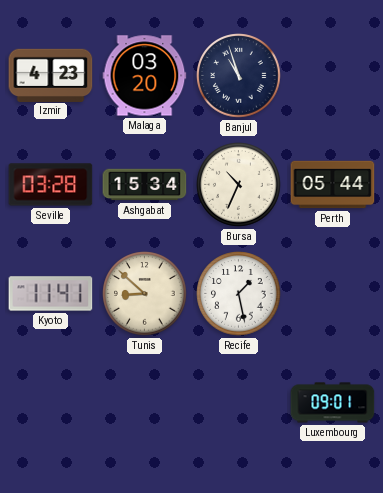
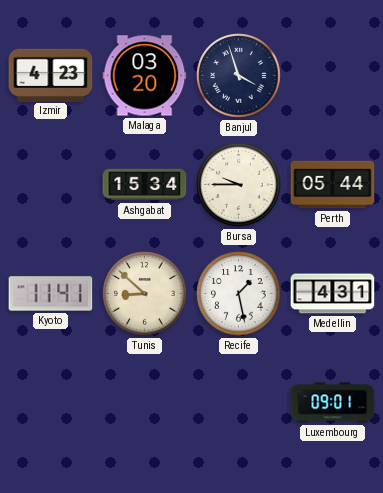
Banjul: 10:57 -> 3:57 (239, 76)
Seville: 03:28 -> none (51, 185)
Bursa: 10:34 -> 9:45 (239, 185)
Medellin: none -> 4:31 (333, 294)
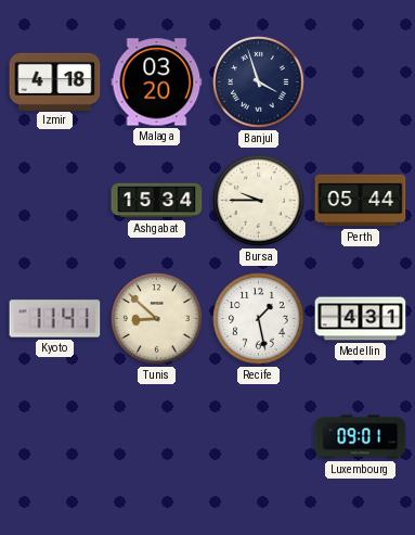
Izmir: 4:23 -> 4:18 (55, 81)
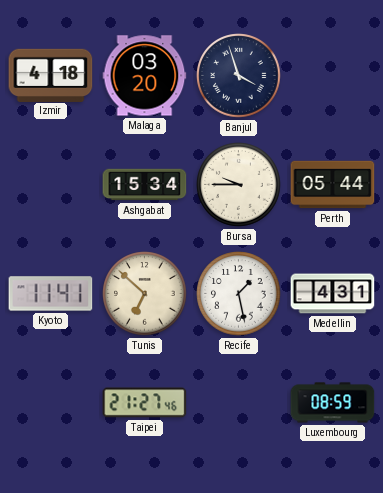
Tunis: 8:52 -> 6:52 (145, 294)
Taipei: none -> 21:27 (145, 403)
Luxembourg: 09:01 -> 08:59 (333, 403)
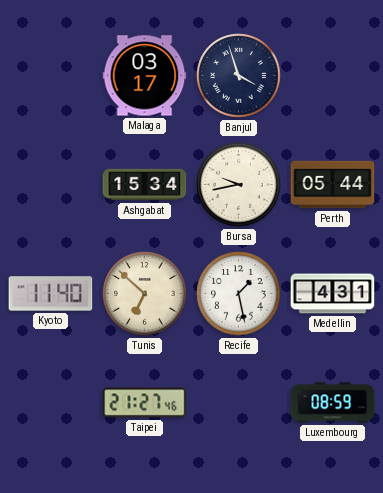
Izmir: 4:18 -> none (51, 75)
Malaga: 03:20 -> 03:17 (145, 76)
Bursa: 9:45 -> 9:43 (239, 185)
Kyoto: 11:41 -> 11:40 (51, 294)
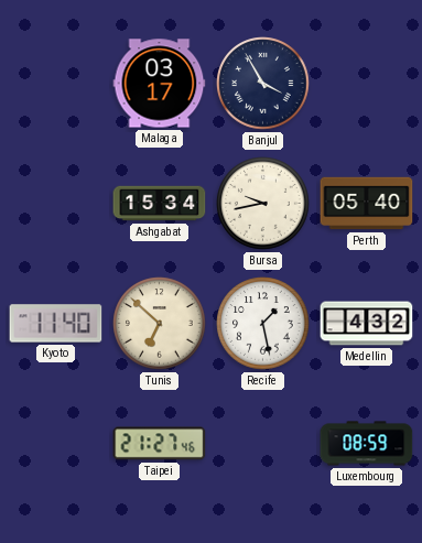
Banjul: 3:57 -> 3:55 (263, 84)
Perth: 05:44 -> 05:40 (367, 204)
Medellin: 4:31 -> 4:32 (367, 324)
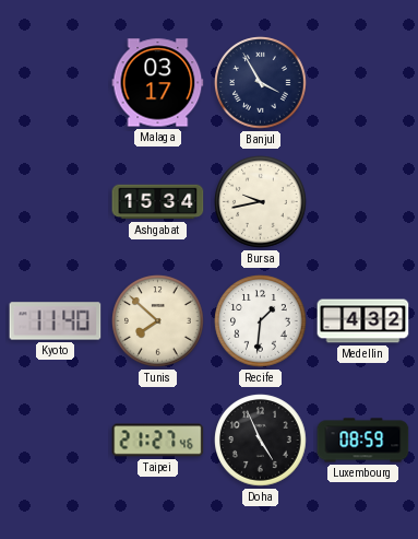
Perth: 05:40 -> none (367, 204)
Tunis: 6:52 -> 7:52 (158, 321)
Recife: 1:28 -> 1:31 (261, 321)
Doha: none -> 4:56 (261, 441)
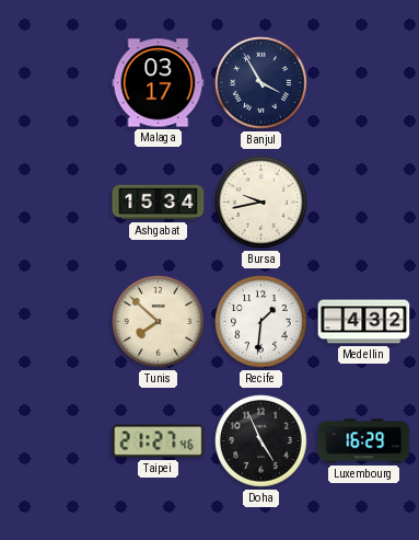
Kyoto: 11:40 -> none (56, 321)
Luxembourg: 08:59 -> 16:29 (364, 441)
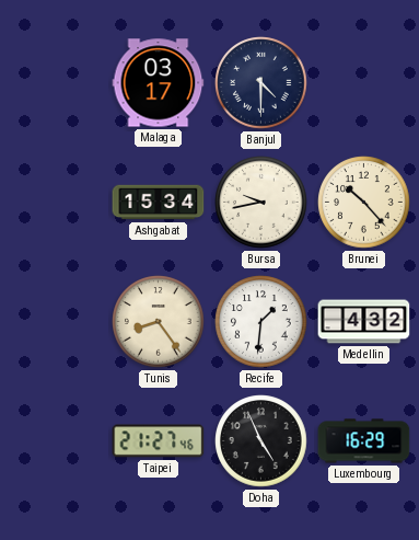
Banjul: 3:55 -> 4:30 (261, 83)
Brunei: none -> 10:23 (364, 203)
Tunis: 7:52 -> 8:24 (159, 322)
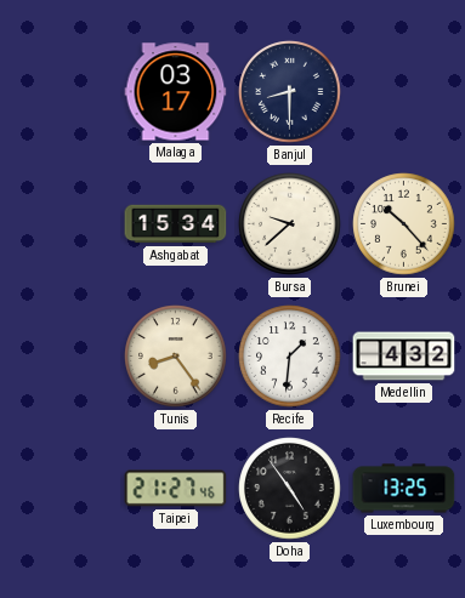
Banjul: 4:30 -> 8:30 (290, 92)
Bursa: 9:43 -> 9:38 (290, 224)
Doha: 4:56 -> 4:54 (290, 489)
Luxembourg: 16:29 -> 13:25 (404, 489)
